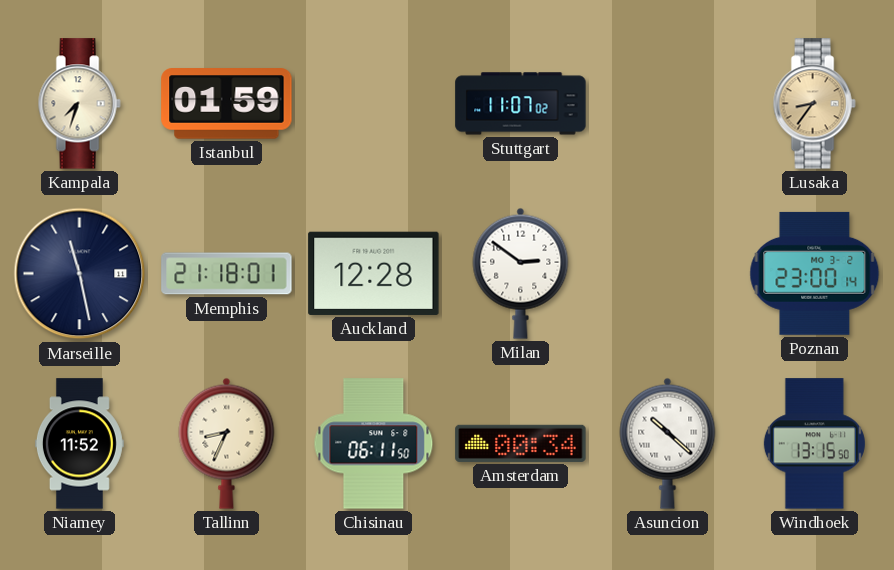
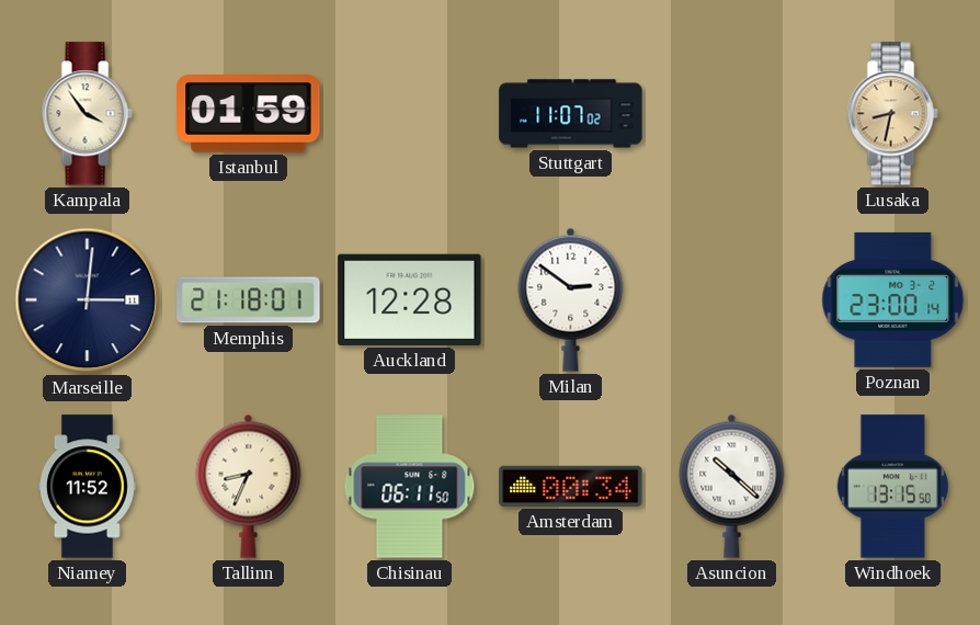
Kampala: 7:33 -> 3:54 (87, 114)
Lusaka: 8:36 -> 8:32 (892, 114)
Marseille: 11:28 -> 3:01 (88, 300)
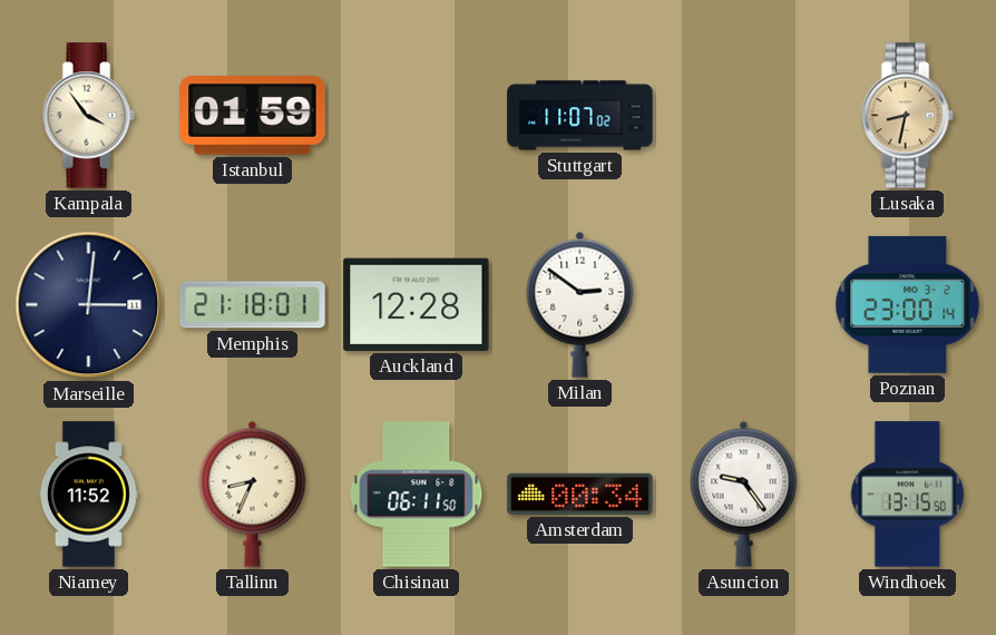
Asuncion: 10:22 -> 9:24 (744, 494)
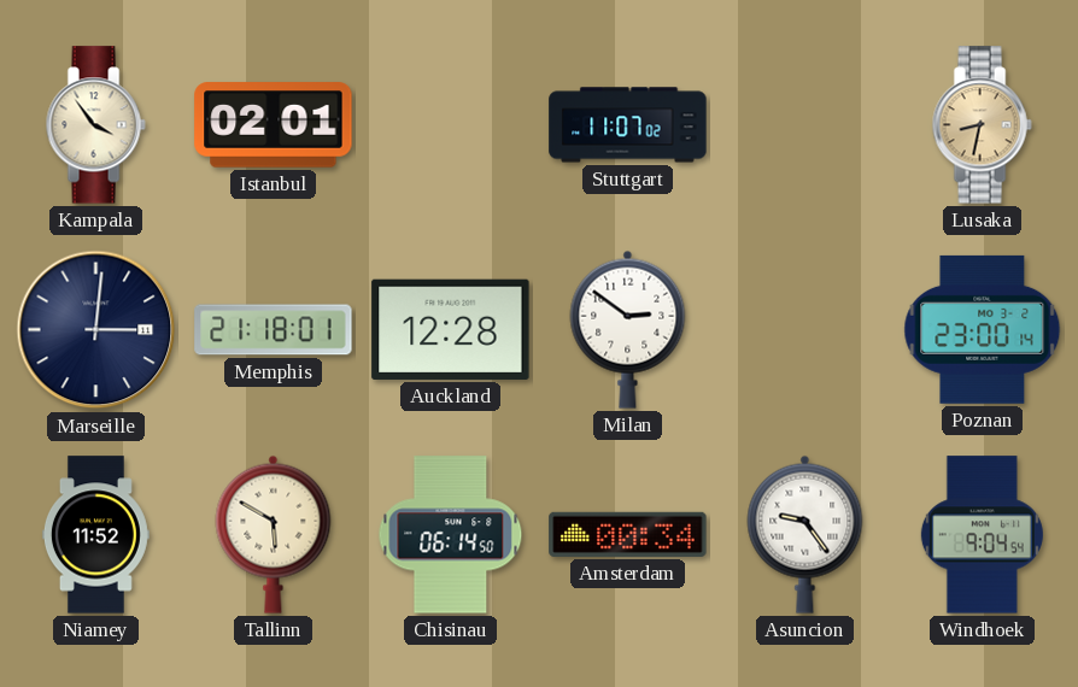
Istanbul: 01:59 -> 02:01 (274, 125)
Tallinn: 8:34 -> 5:50 (274, 534)
Chisinau: 06:11 -> 06:14 (451, 535)
Windhoek: 13:15 -> 9:04 (982, 535)
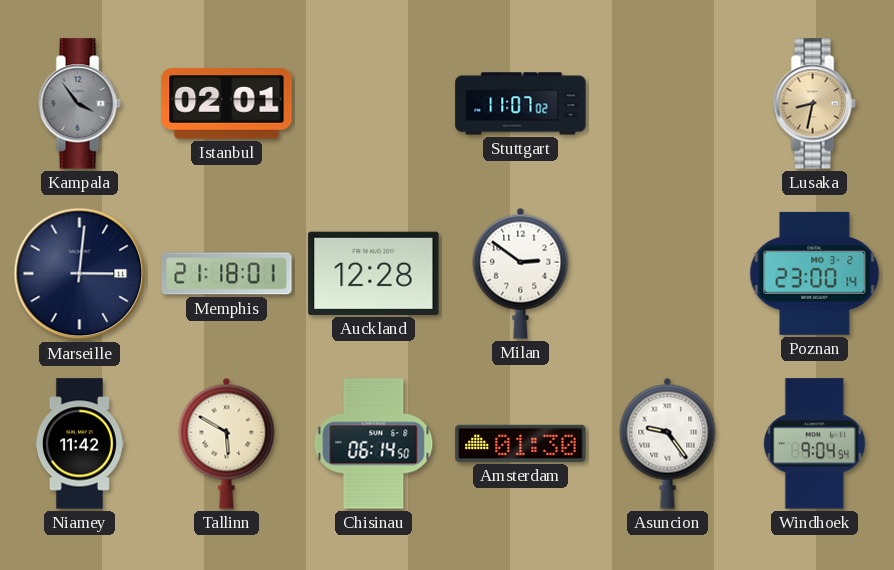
Kampala dial: cream -> grey (79, 104)
Niamey: 11:52 -> 11:42 (79, 444)
Amsterdam: 00:34 -> 01:30 (521, 443)
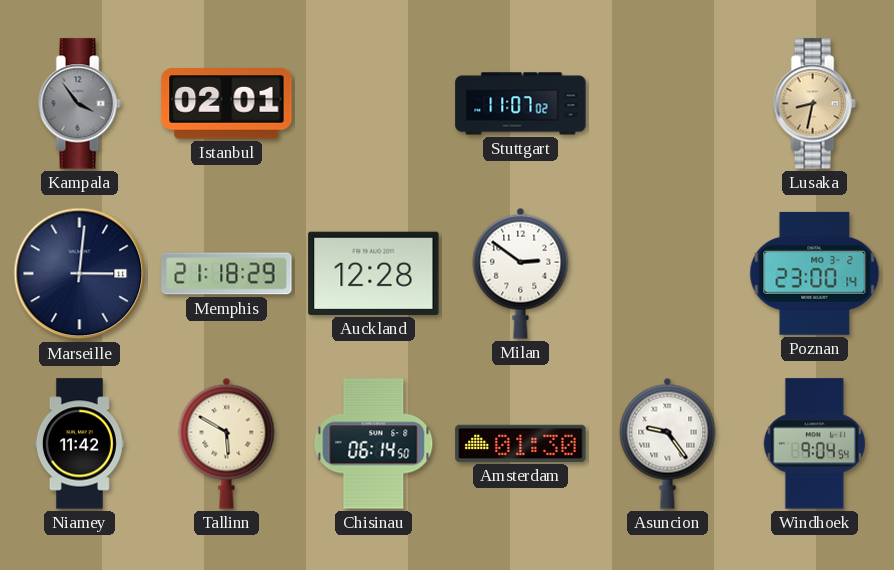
Memphis: 21:18:01 -> 21:18:29 (227, 274)
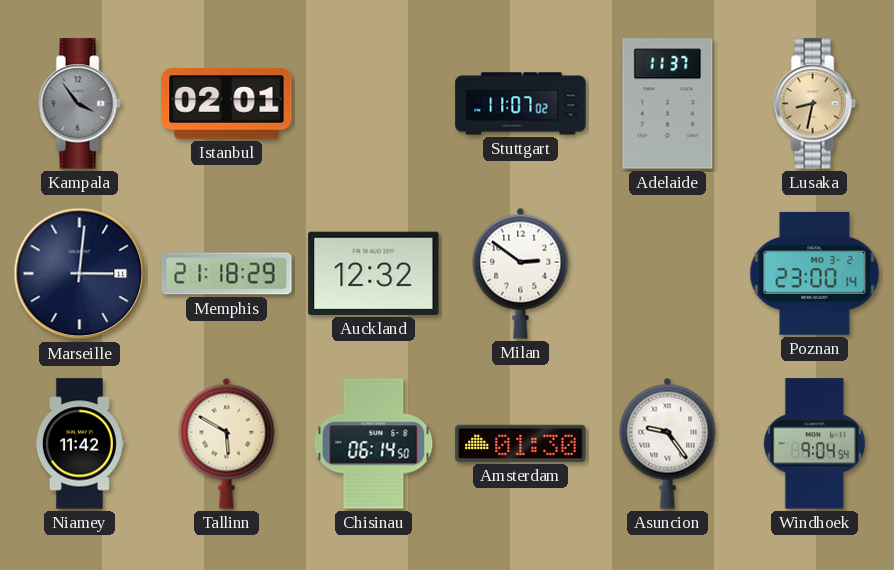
Adelaide: none -> 11:37 (668, 104)
Auckland: 12:28 -> 12:32 (374, 273)
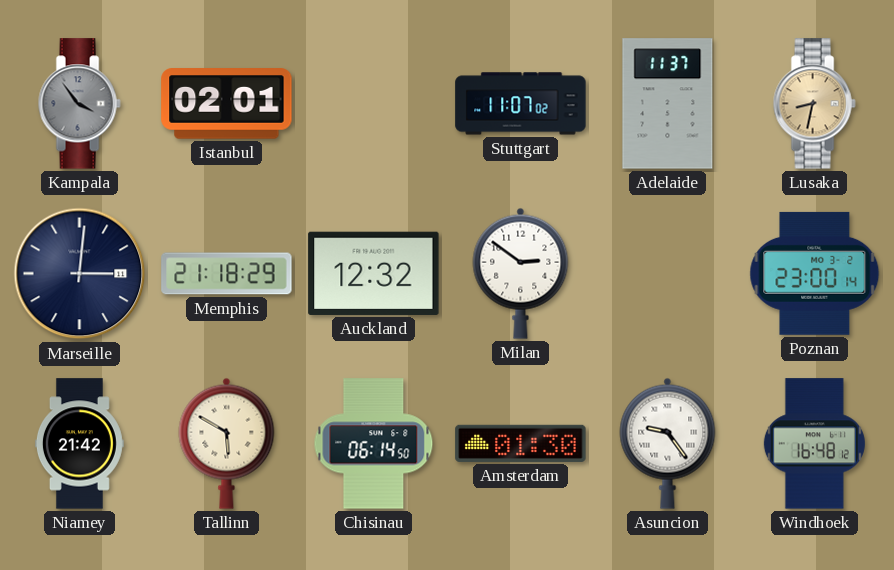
Niamey: 11:42 -> 21:42 (79, 444)
Windhoek: 9:04 -> 16:48 (814, 444)
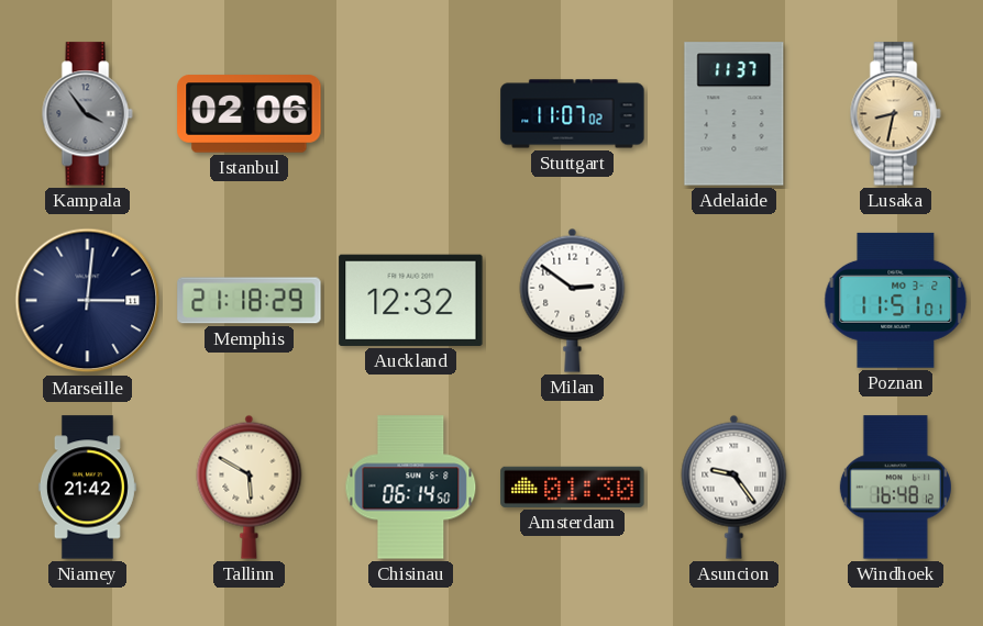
Istanbul: 02:01 -> 02:06 (250, 114)
Poznan: 23:00 -> 11:51 (896, 300)
